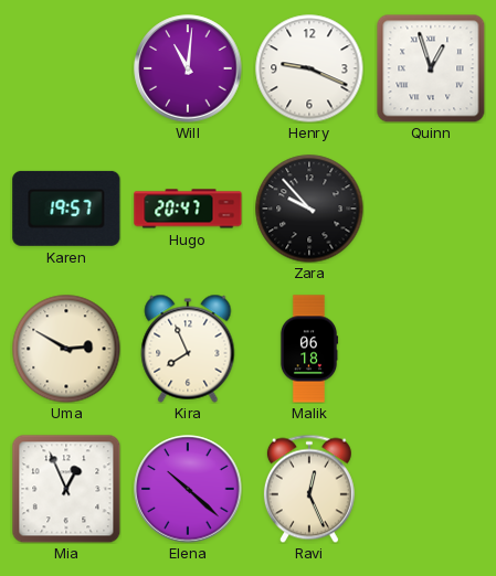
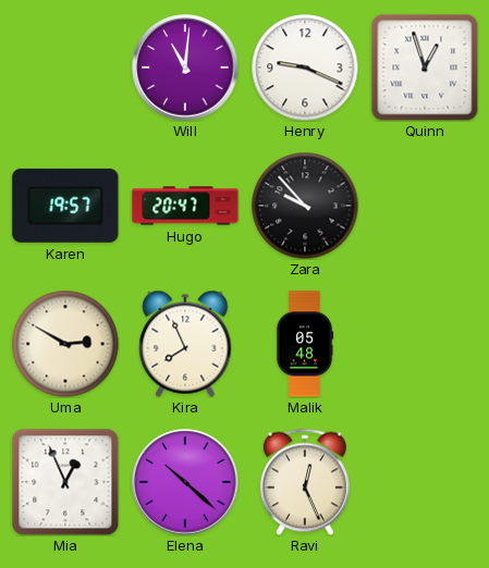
Malik: 06:18 -> 05:48 (305, 344)
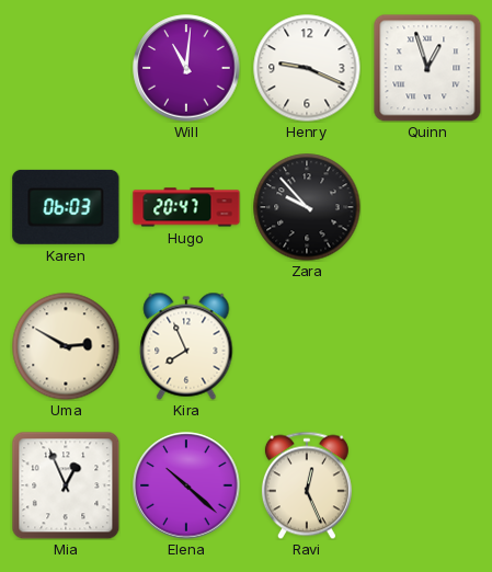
Karen: 19:57 -> 06:03 (66, 207)
Malik: 05:48 -> none (305, 344)
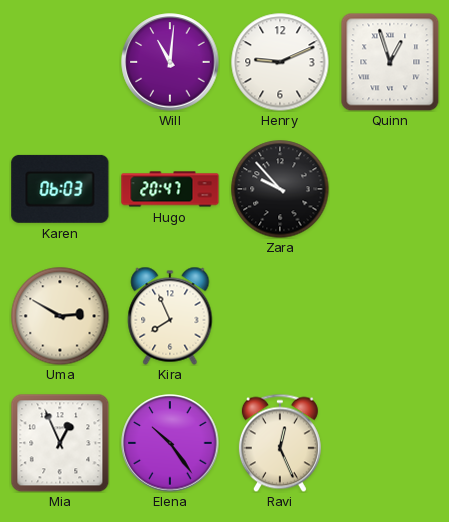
Henry: 9:19 -> 9:11 (280, 62)
Elena: 10:22 -> 10:24 (170, 443)
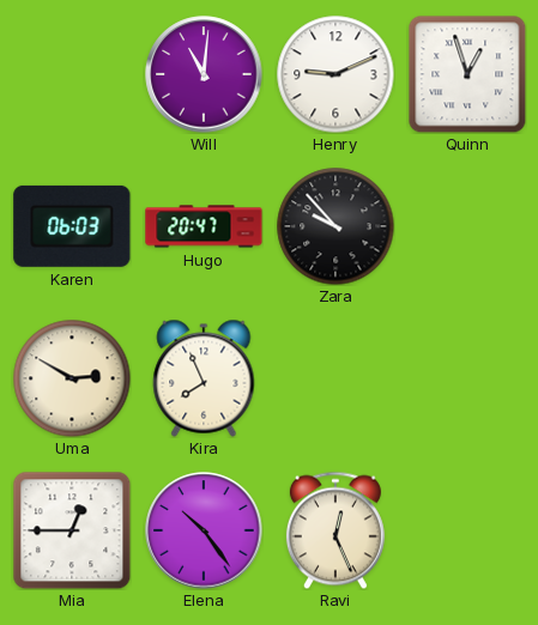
Mia: 12:56 -> 12:45 (72, 530)
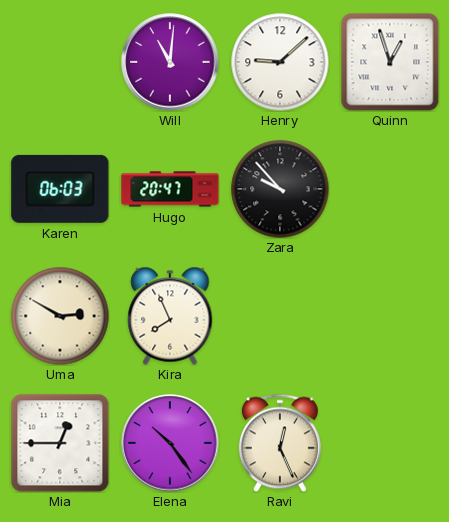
Henry: 9:11 -> 9:08 (280, 62)
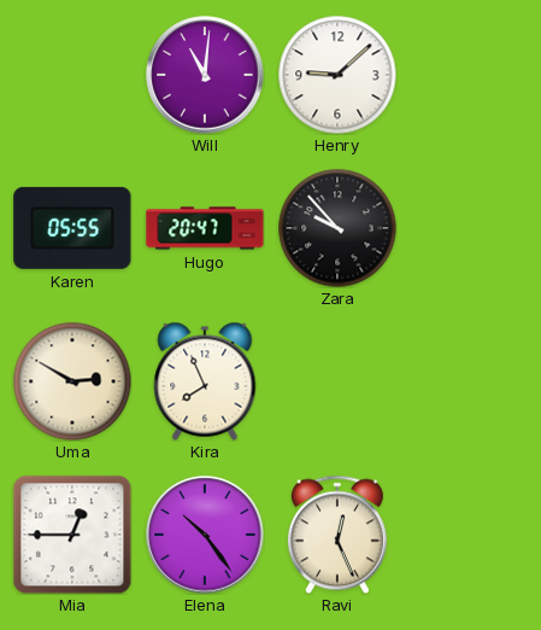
Quinn: 12:57 -> none (390, 62)
Karen: 06:03 -> 05:55 (72, 228)
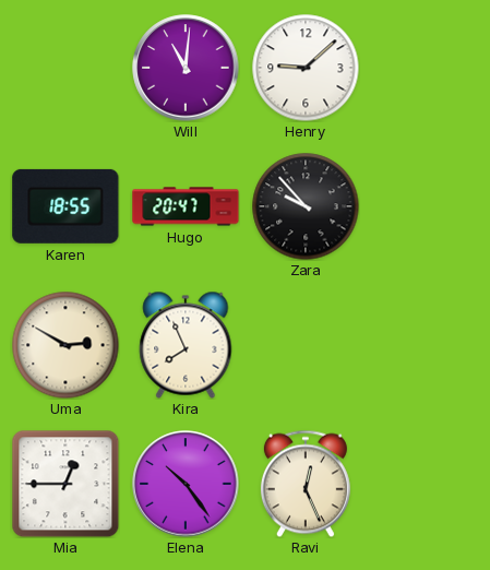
Karen: 05:55 -> 18:55 (65, 206)
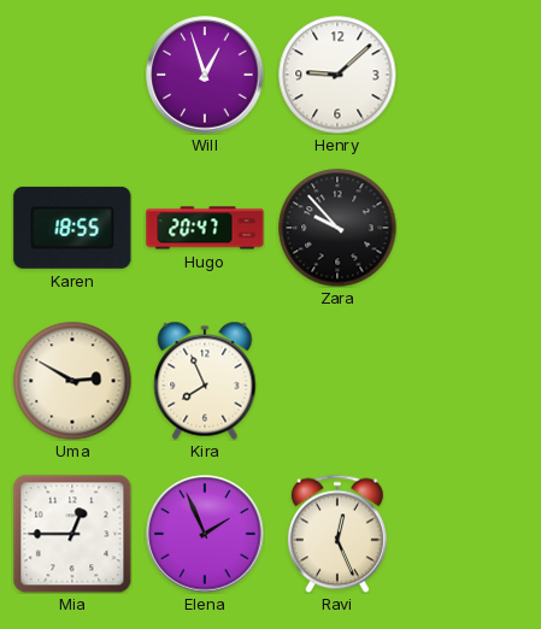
Will: 11:01 -> 12:57 (205, 75)
Elena: 10:24 -> 1:56 (205, 534)
